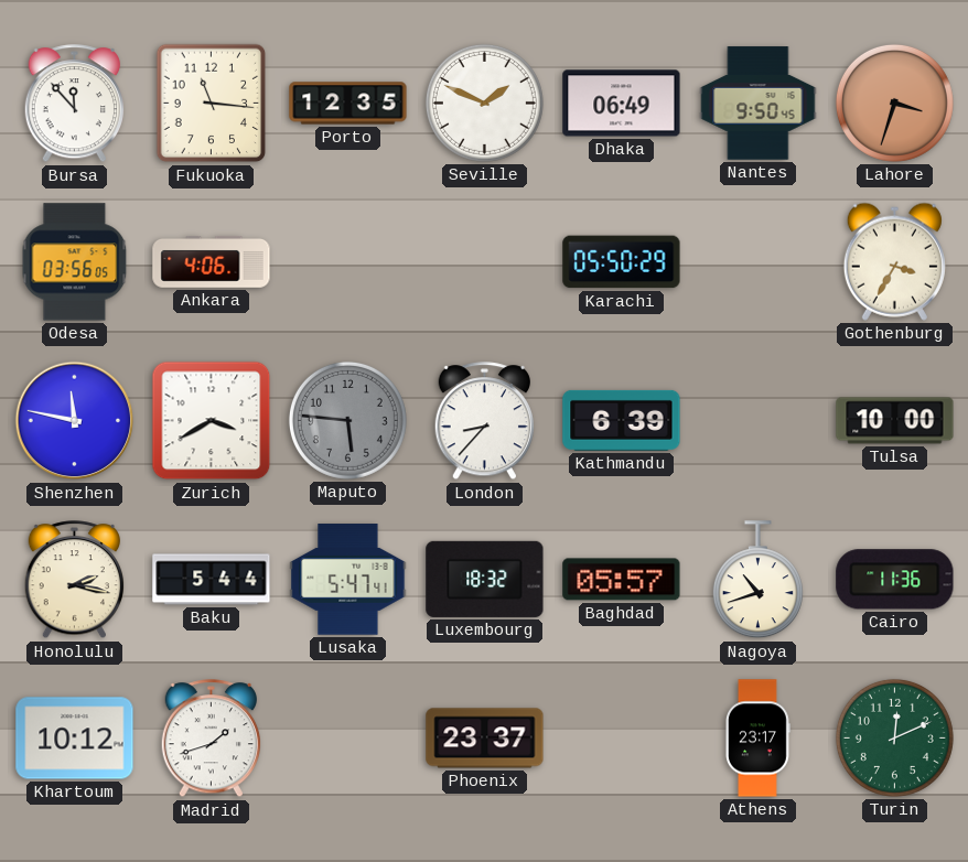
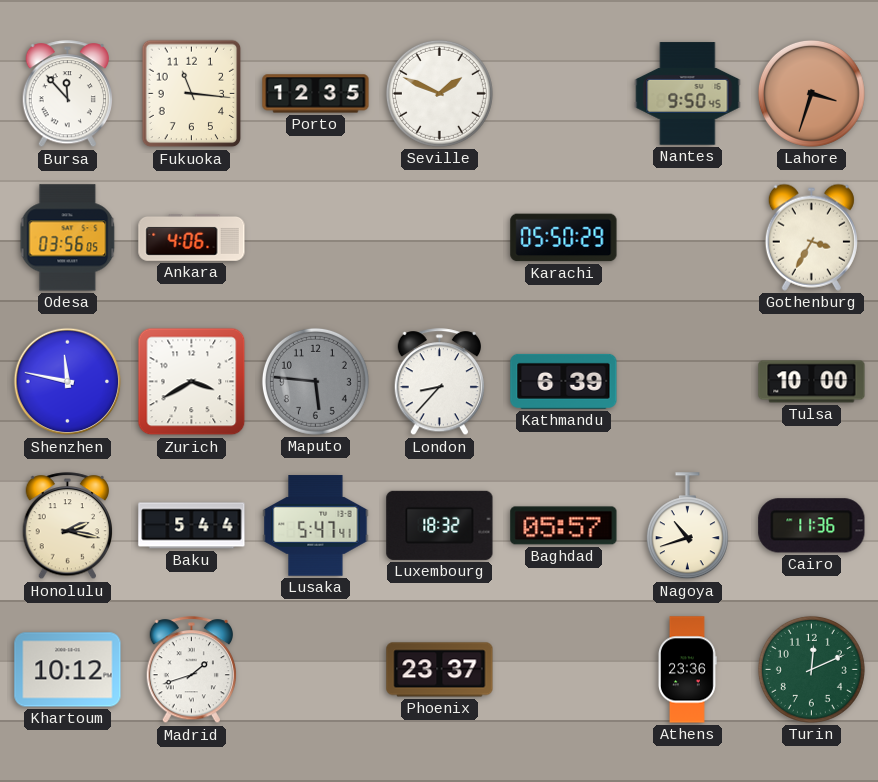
Dhaka: 06:49 -> none (622, 104)
Athens: 23:17 -> 23:36 (687, 670)
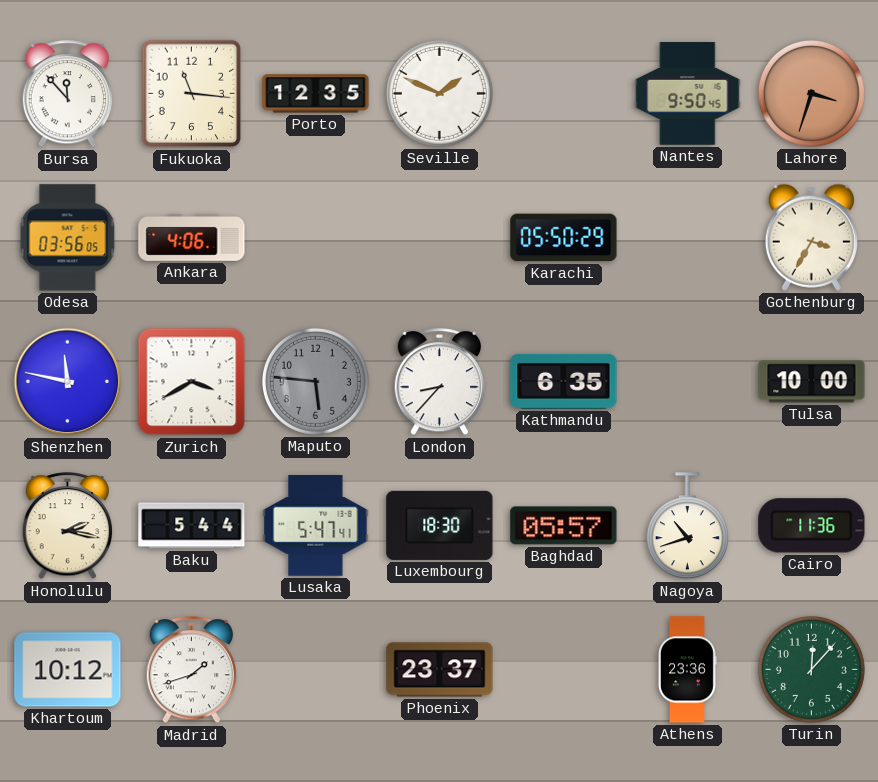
Kathmandu: 6:39 -> 6:35 (564, 381)
Luxembourg: 18:32 -> 18:30 (440, 525)
Turin: 12:11 -> 12:07 (811, 669)
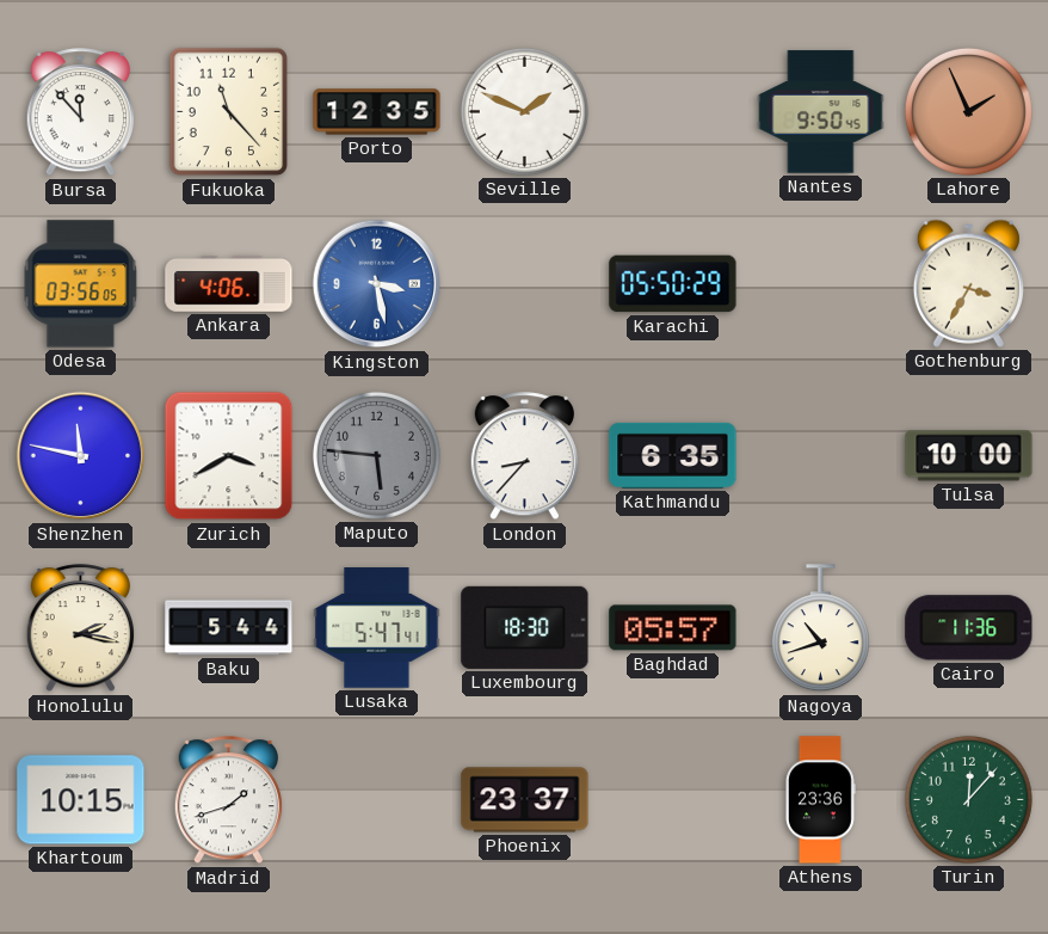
Fukuoka: 11:16 -> 11:23 (229, 112)
Lahore: 3:33 -> 1:56 (968, 111)
Kingston: none -> 3:28 (377, 284)
Khartoum: 10:12 -> 10:15 (81, 800)
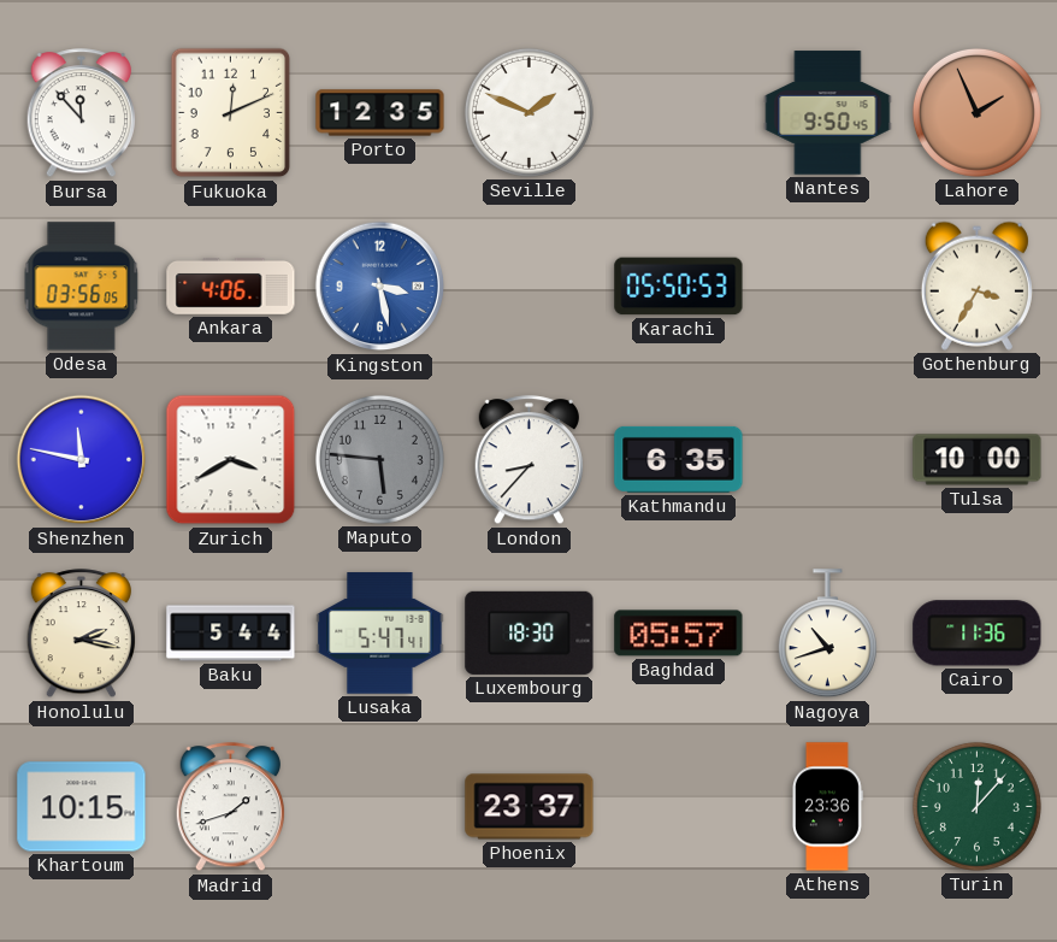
Fukuoka: 11:23 -> 12:11 (231, 113)
Karachi: 05:50:29 -> 05:50:53 (679, 287)
